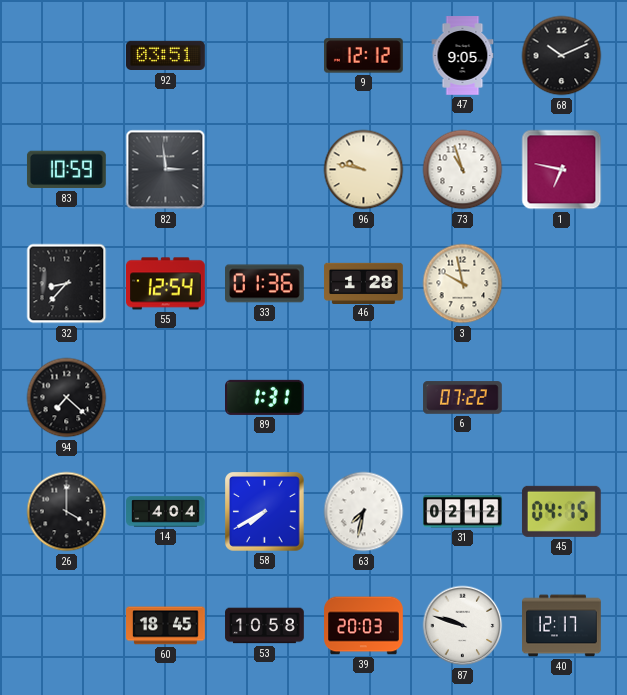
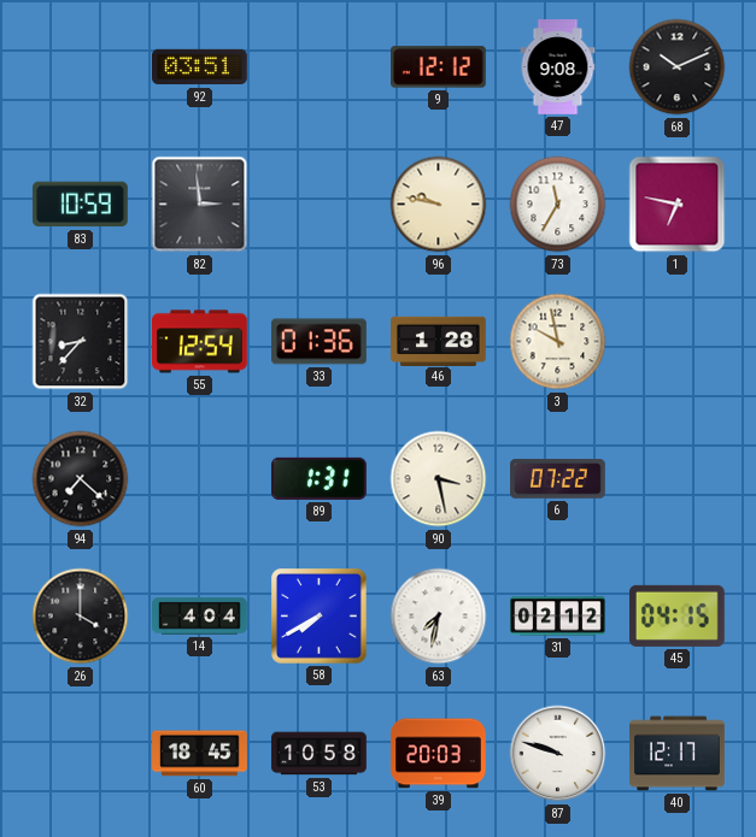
47: 9:05 -> 9:08 (558, 67)
73: 10:57 -> 11:35 (558, 205)
90: none -> 3:28 (439, 479)
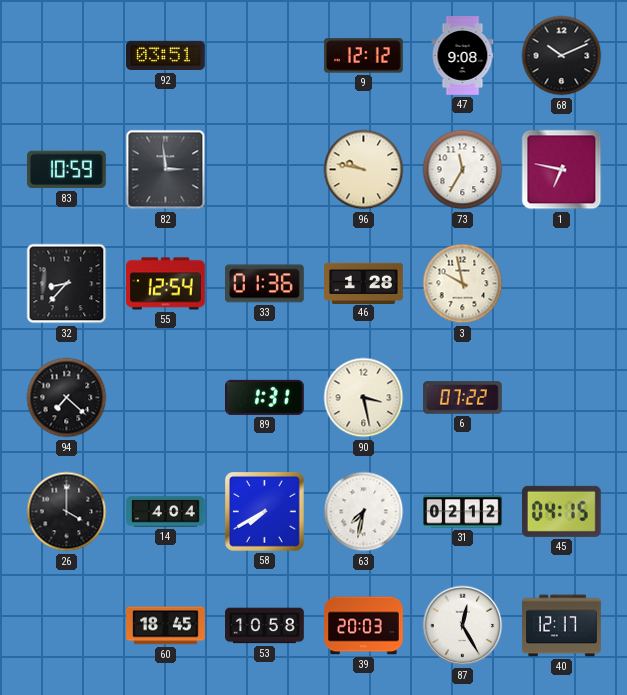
87: 9:48 -> 12:25 (463, 626)
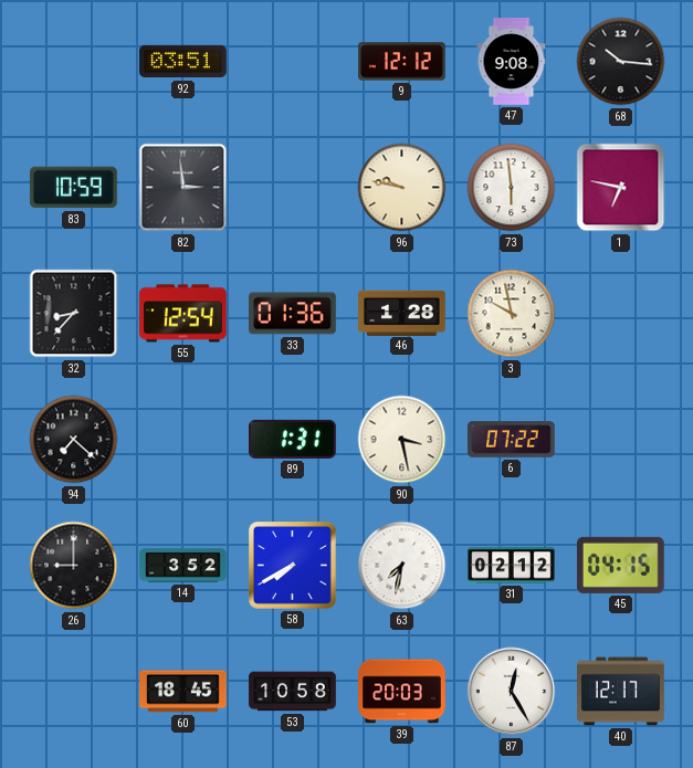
68: 10:11 -> 10:16 (621, 62)
73: 11:35 -> 5:59 (512, 188)
26: 4:00 -> 9:00 (74, 566)
14: 4:04 -> 3:52 (183, 566)
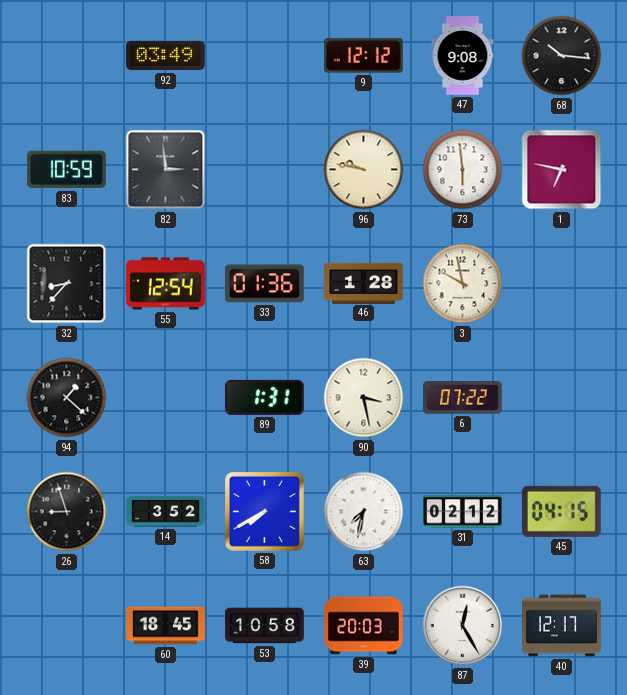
92: 03:51 -> 03:49 (166, 56)
94: 7:22 -> 1:22 (67, 398)
26: 9:00 -> 8:57 (67, 512)
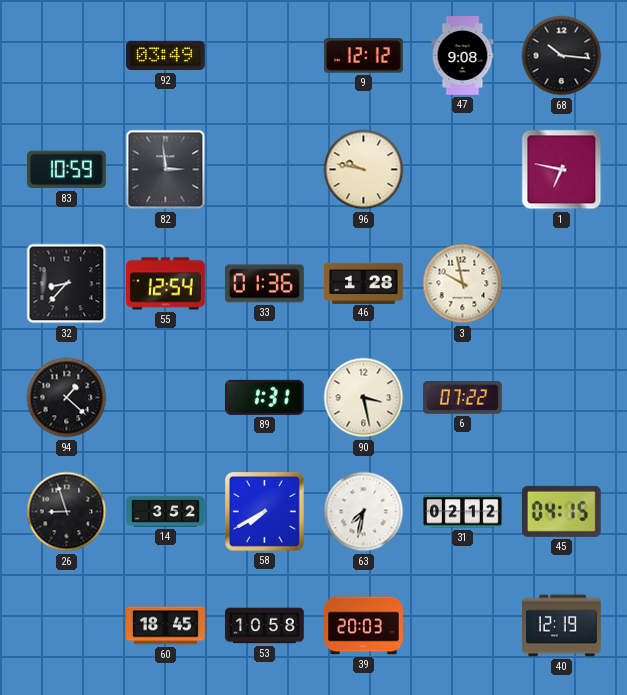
73: 5:59 -> none (463, 170)
87: 12:25 -> none (463, 626)
40: 12:17 -> 12:19 (562, 626)
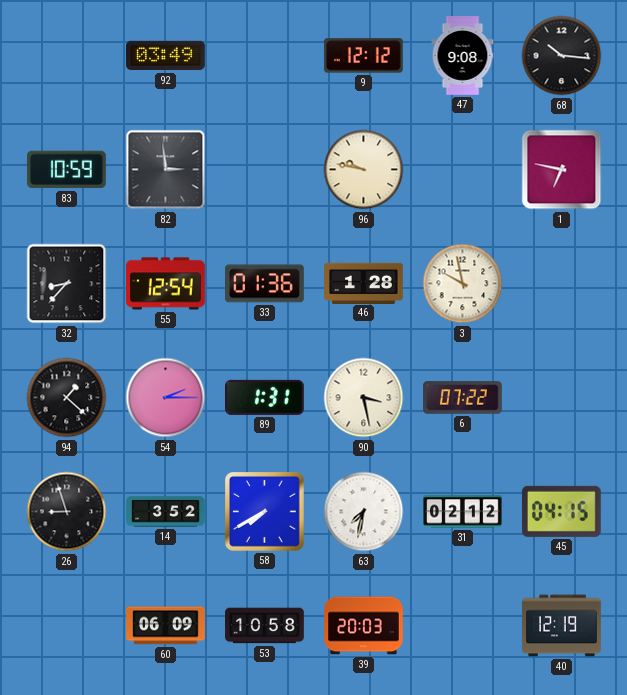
54: none -> 2:15 (166, 398)
60: 18:45 -> 06:09 (166, 626)
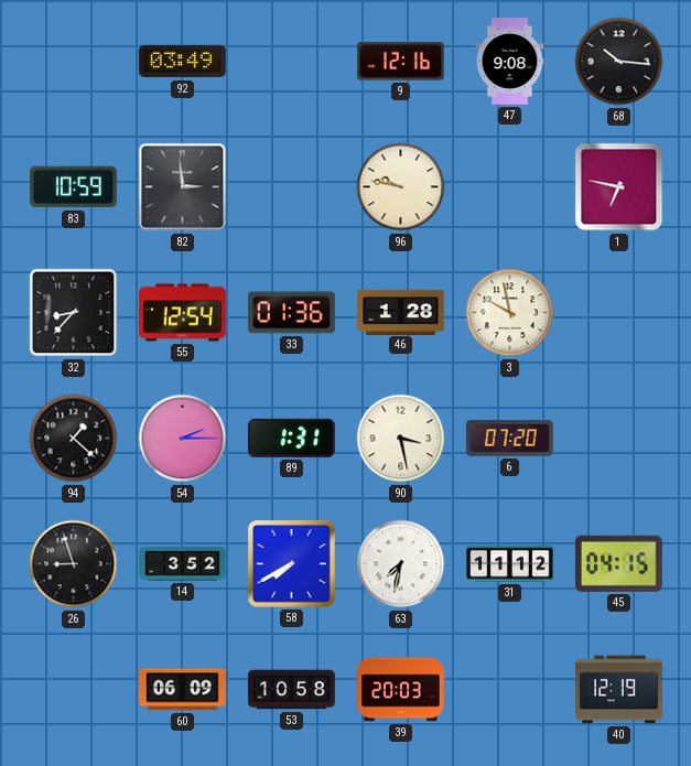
9: 12:12 -> 12:16 (401, 62)
6: 07:22 -> 07:20 (510, 439)
31: 02:12 -> 11:12 (510, 564)
